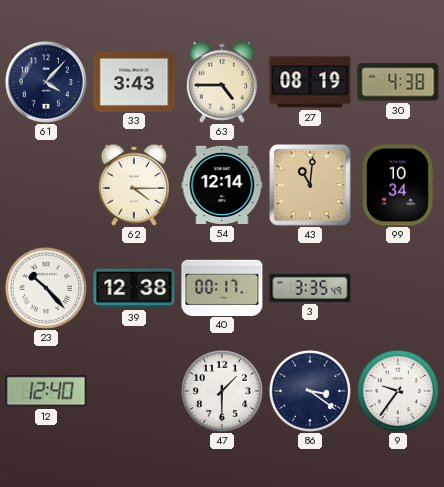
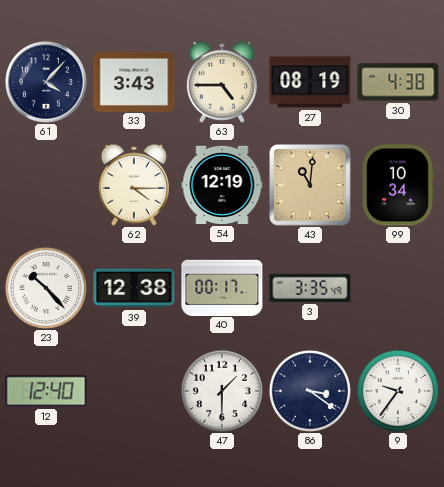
54: 12:14 -> 12:19 (222, 185)
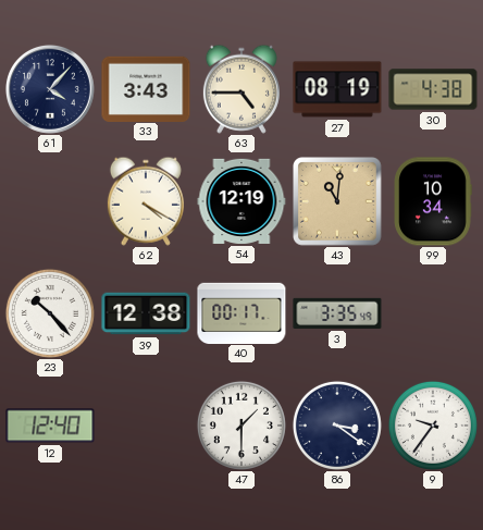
62: 4:15 -> 4:20 (146, 201)
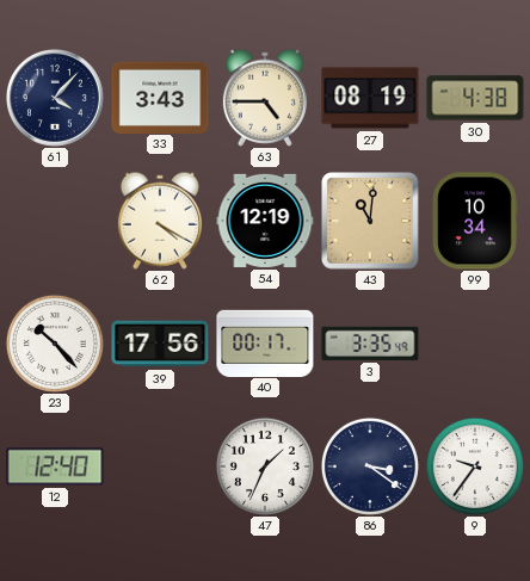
39: 12:38 -> 17:56 (160, 344)
47: 1:30 -> 1:34 (265, 466)
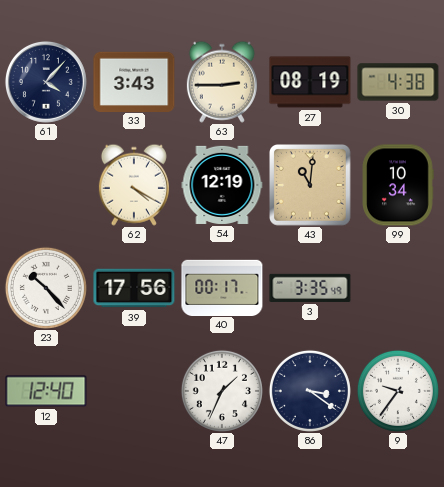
63: 4:45 -> 2:45 (222, 82)
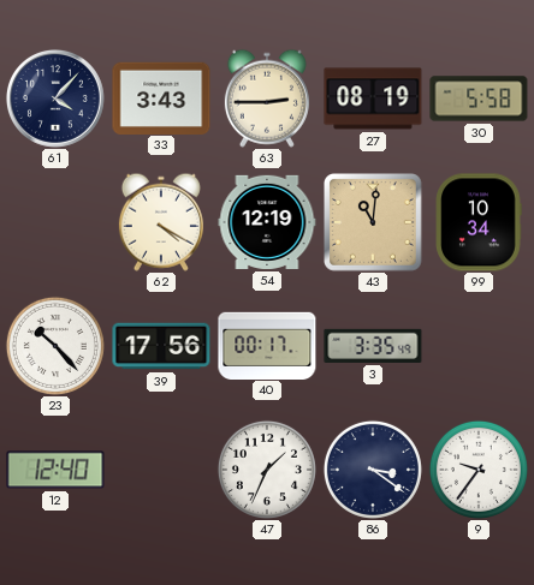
30: 4:38 -> 5:58 (479, 99)
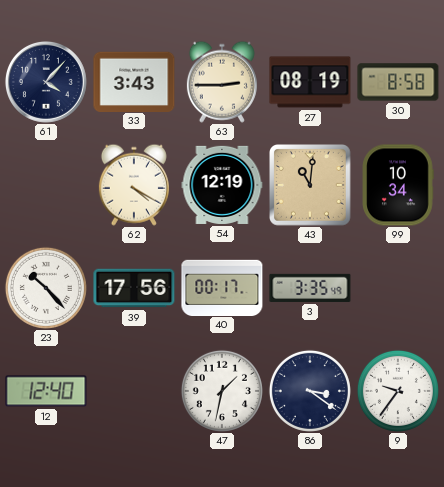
30: 5:58 -> 8:58 (398, 82)
47: 1:34 -> 1:32 (222, 391)
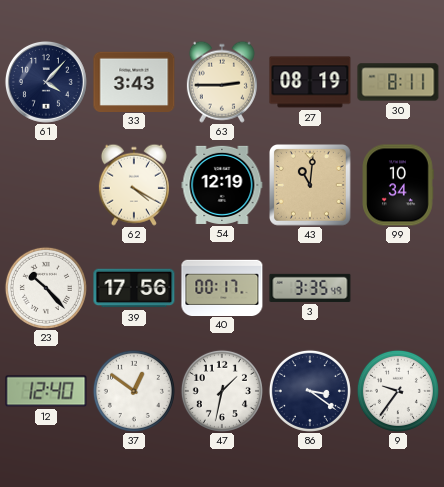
30: 8:58 -> 8:11 (398, 82)
37: none -> 12:51 (134, 391)
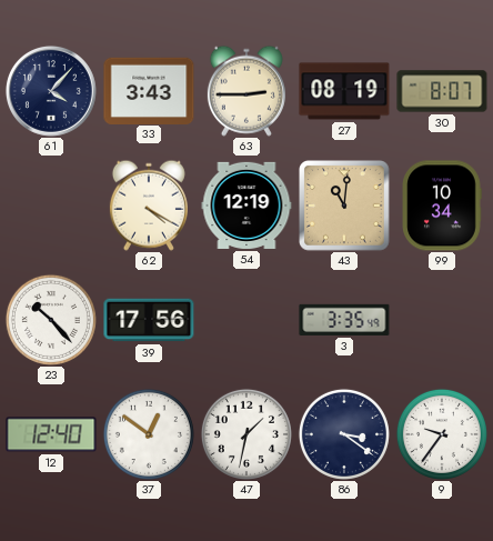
30: 8:11 -> 8:07 (442, 91)
40: 00:17 -> none (222, 287)
